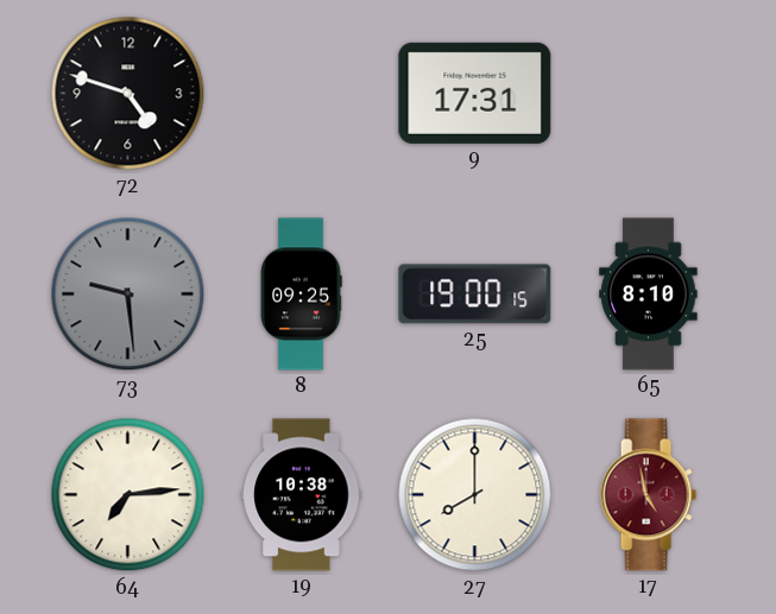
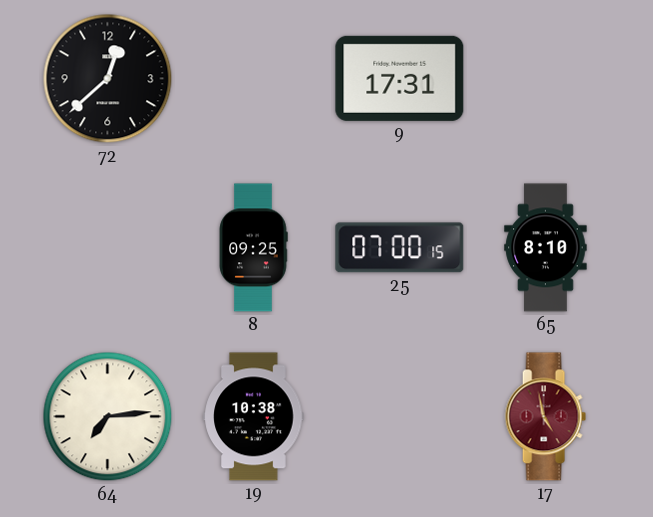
72: 4:48 -> 12:38 (108, 79)
73: 9:29 -> none (128, 295)
25: 19:00 -> 07:00 (400, 248)
27: 8:00 -> none (475, 495)
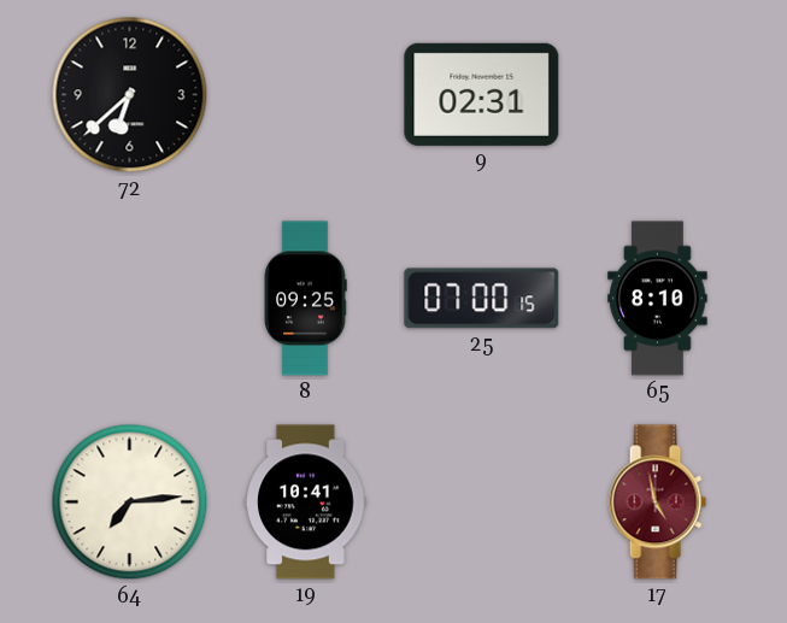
72: 12:38 -> 6:38 (130, 95)
9: 17:31 -> 02:31 (482, 94)
19: 10:38 -> 10:41 (306, 502)
